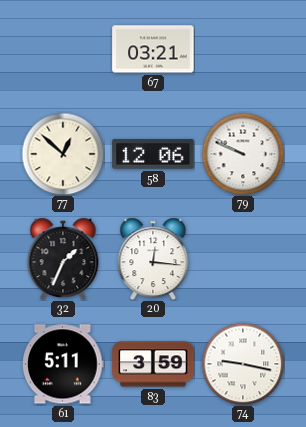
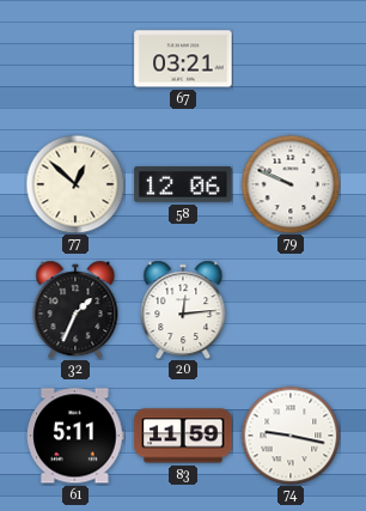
20: 12:16 -> 12:14 (183, 310)
83: 3:59 -> 11:59 (183, 436)
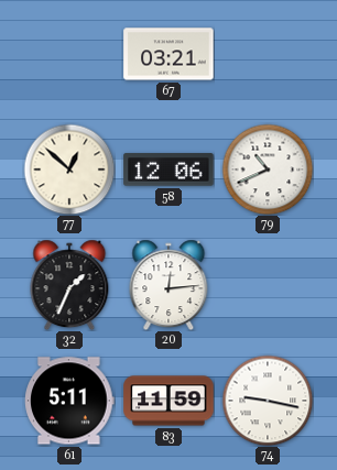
79: 9:49 -> 10:41 (268, 170)
